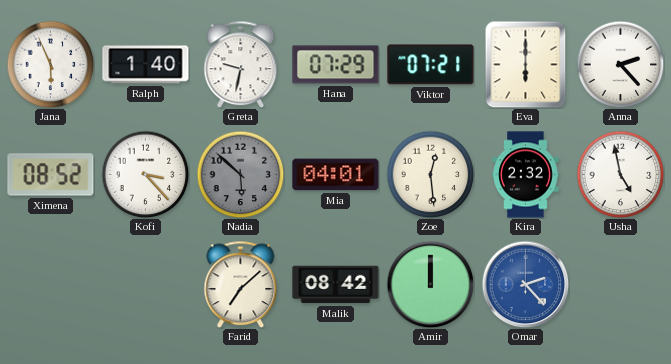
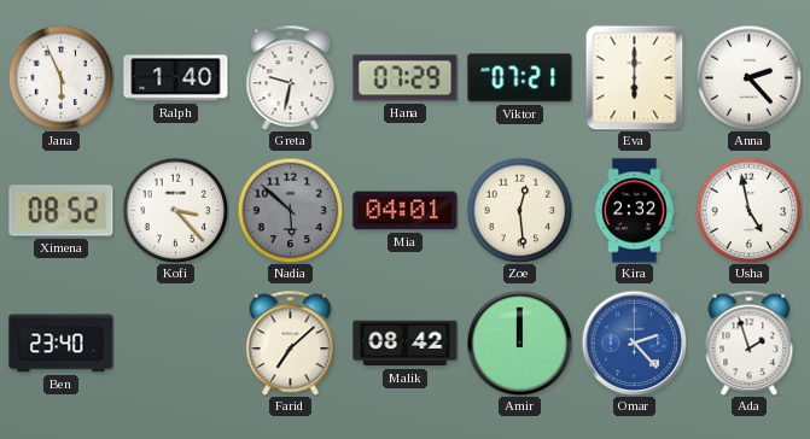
Ben: none -> 23:40 (62, 344)
Ada: none -> 1:57 (750, 343)
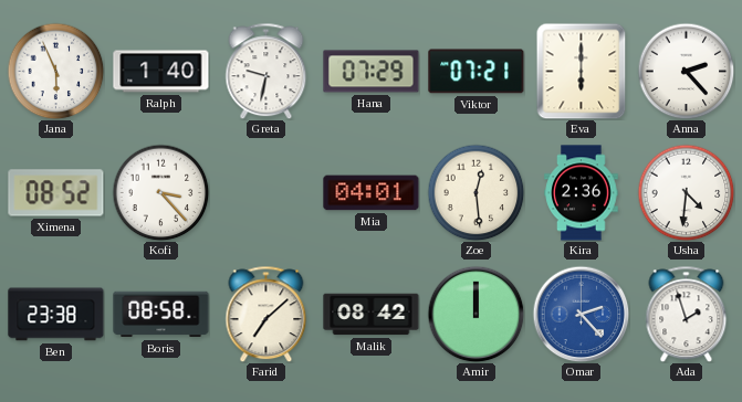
Nadia: 5:52 -> none (290, 210)
Kira: 2:32 -> 2:36 (582, 193)
Usha: 4:58 -> 4:31 (686, 192)
Ben: 23:40 -> 23:38 (56, 315)
Boris: none -> 08:58 (161, 315)
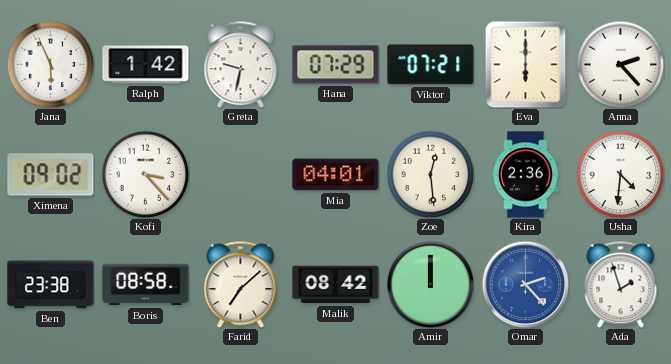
Ralph: 1:40 -> 1:42 (146, 65)
Ximena: 08:52 -> 09:02 (51, 175)
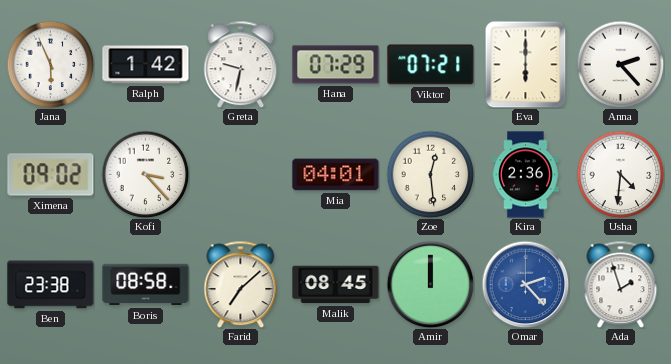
Malik: 08:42 -> 08:45 (336, 285)
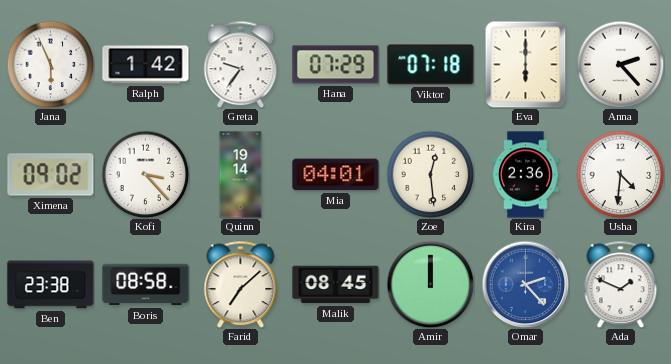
Greta: 9:32 -> 9:36 (241, 64)
Viktor: 07:21 -> 07:18 (431, 65)
Quinn: none -> 19:14 (241, 175)
Ada: 1:57 -> 1:49 (621, 284)
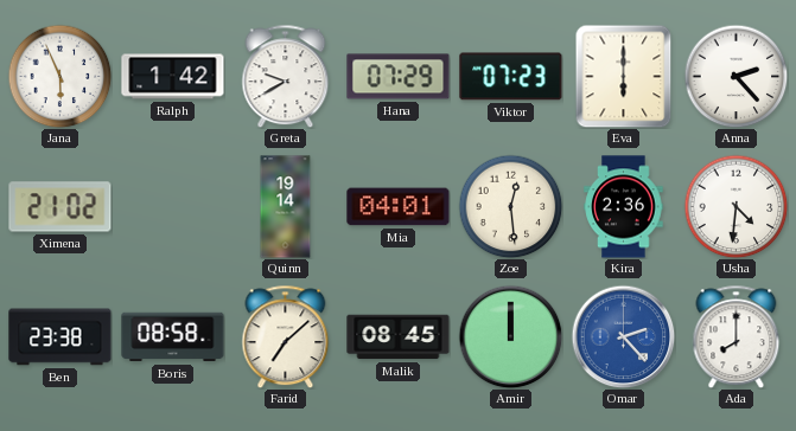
Greta: 9:36 -> 9:40 (286, 76)
Viktor: 07:18 -> 07:23 (511, 77)
Ximena: 09:02 -> 21:02 (61, 207)
Kofi: 3:23 -> none (145, 174)
Ada: 1:49 -> 8:00 (737, 336)
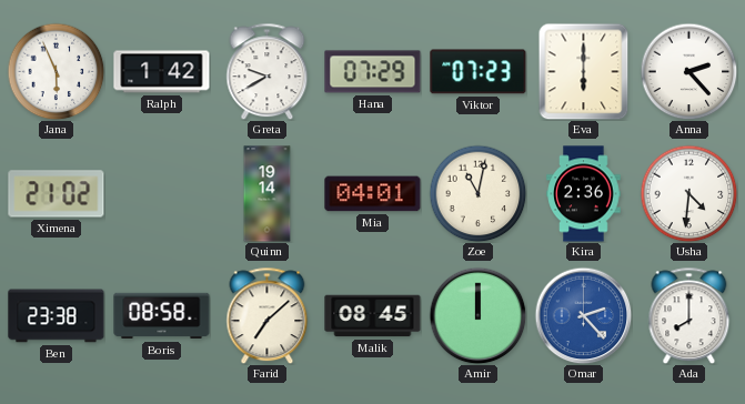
Zoe: 12:29 -> 11:02 (477, 193)
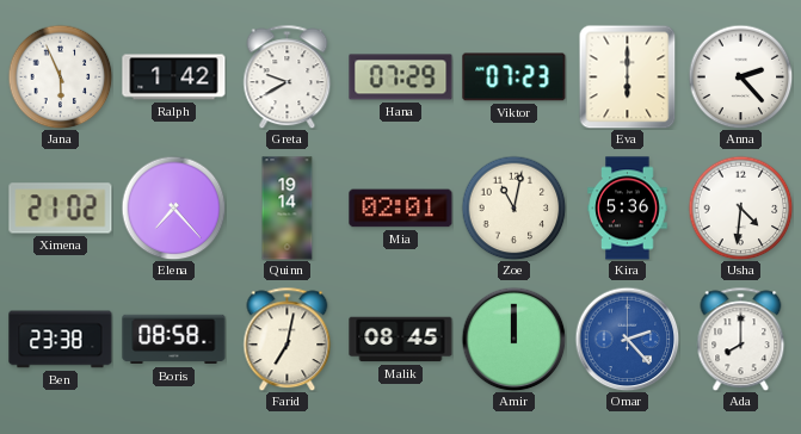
Elena: none -> 7:23 (173, 207)
Mia: 04:01 -> 02:01 (401, 209)
Kira: 2:36 -> 5:36 (628, 209)
Farid: 7:08 -> 7:02 (288, 339)
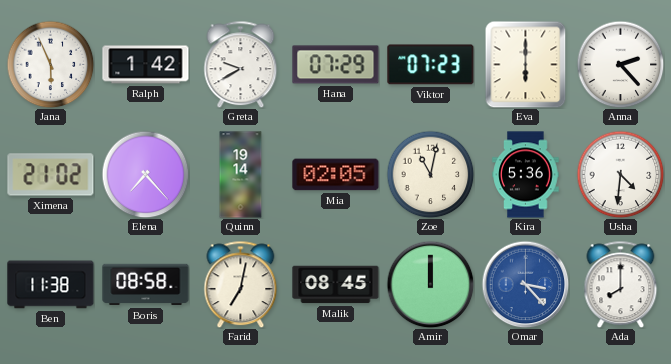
Mia: 02:01 -> 02:05 (336, 175)
Ben: 23:38 -> 11:38 (51, 285)
Omar: 2:23 -> 3:23 (525, 284)
